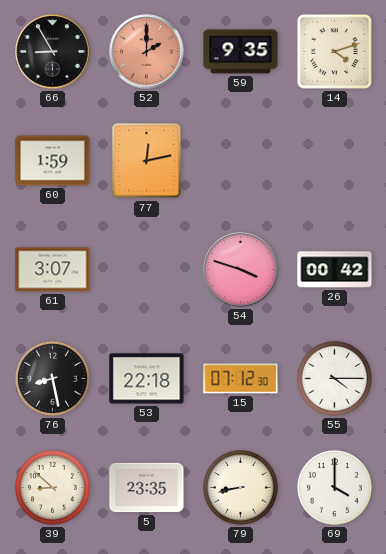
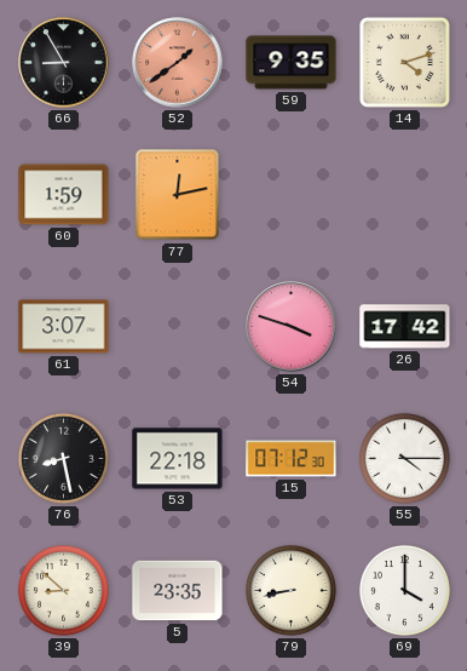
52: 2:00 -> 1:39 (178, 63)
26: 00:42 -> 17:42 (405, 327)
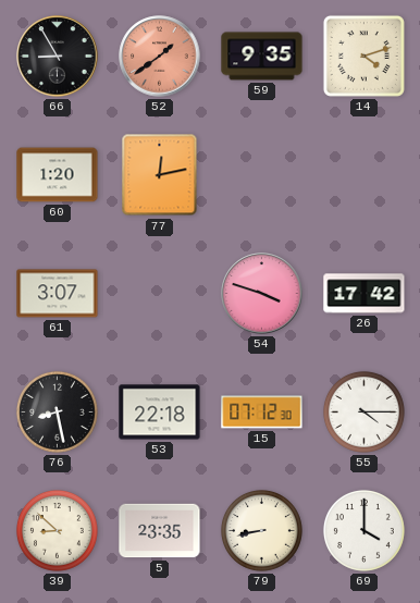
60: 1:59 -> 1:20 (58, 175)
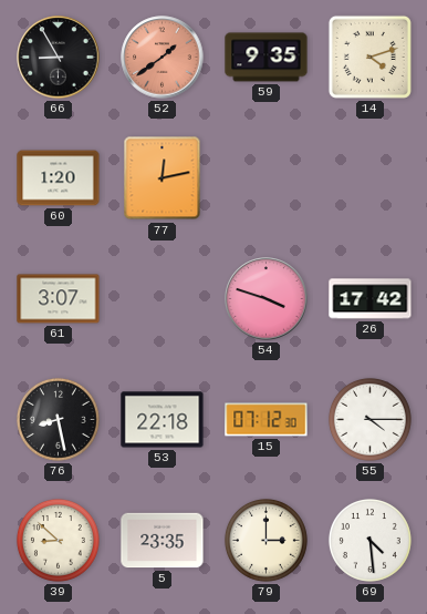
79: 8:43 -> 3:00 (265, 541)
69: 4:00 -> 4:29 (369, 541)
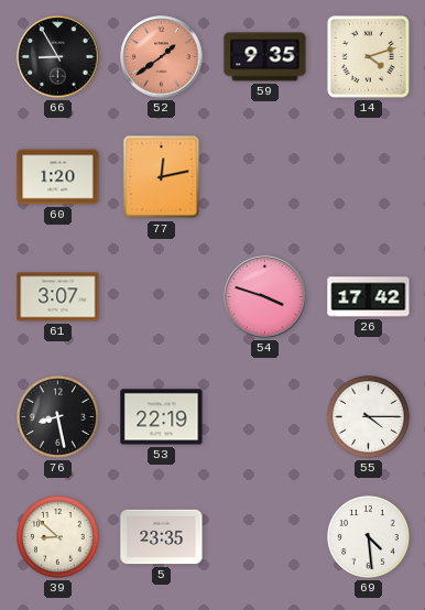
53: 22:18 -> 22:19 (162, 417)
15: 07:12 -> none (267, 420)
79: 3:00 -> none (265, 541)
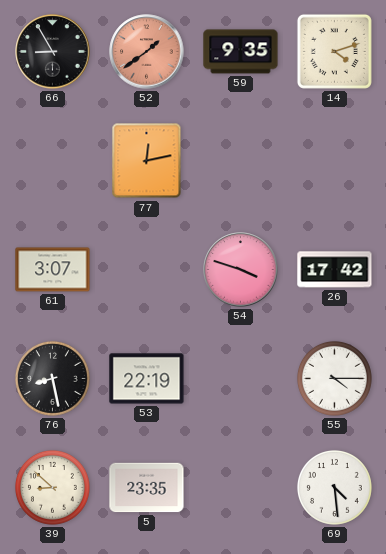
60: 1:20 -> none (58, 177)
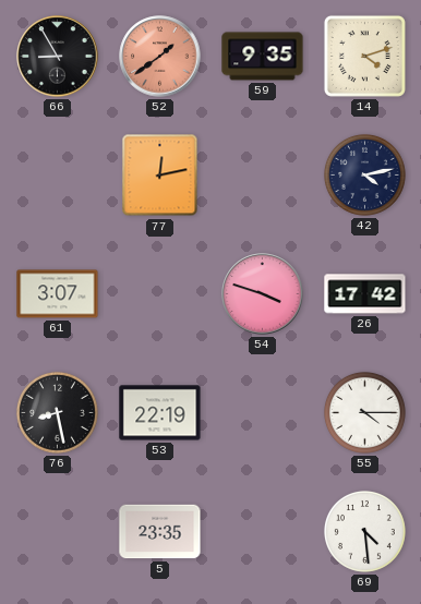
42: none -> 4:13 (364, 176)
39: 8:52 -> none (52, 488)
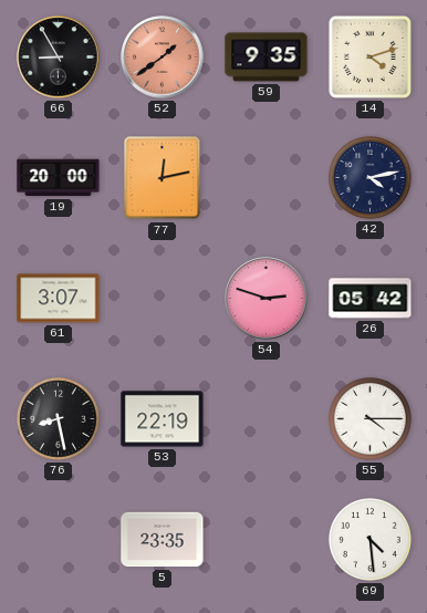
19: none -> 20:00 (59, 178)
54: 3:48 -> 2:48 (267, 299)
26: 17:42 -> 05:42 (371, 299)
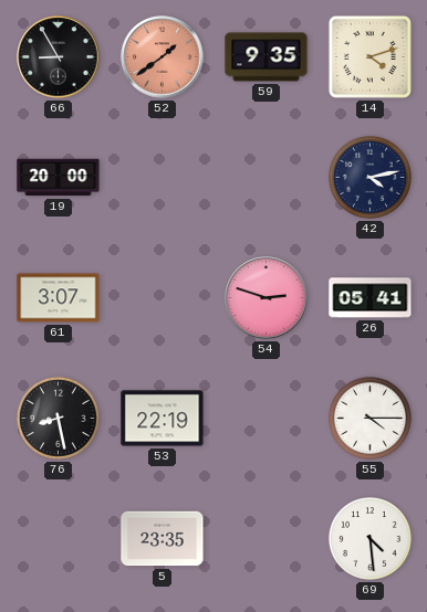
77: 12:13 -> none (163, 178)
26: 05:42 -> 05:41 (371, 298)
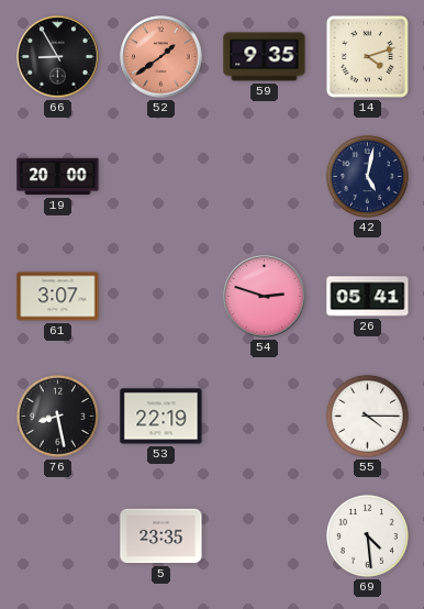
42: 4:13 -> 5:02 (367, 177)
